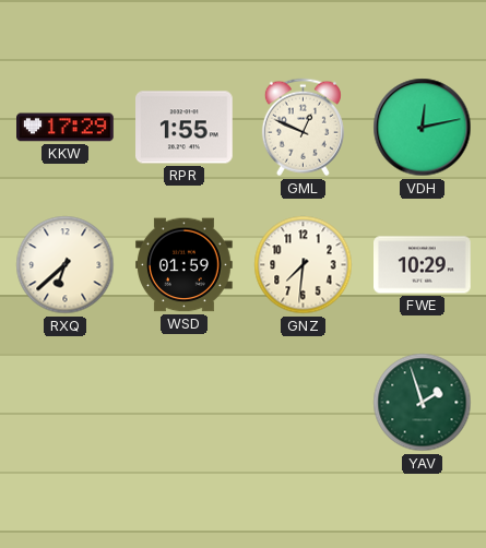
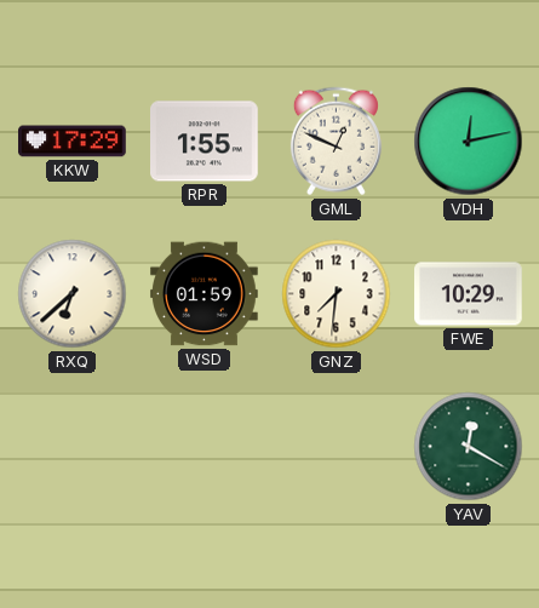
YAV: 1:57 -> 12:20 (469, 447)
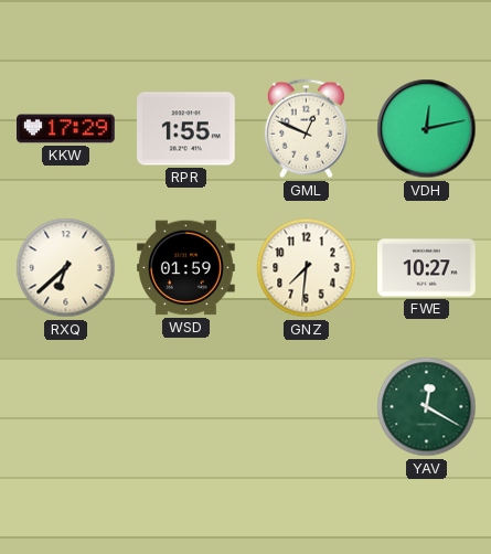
FWE: 10:29 -> 10:27 (427, 268)
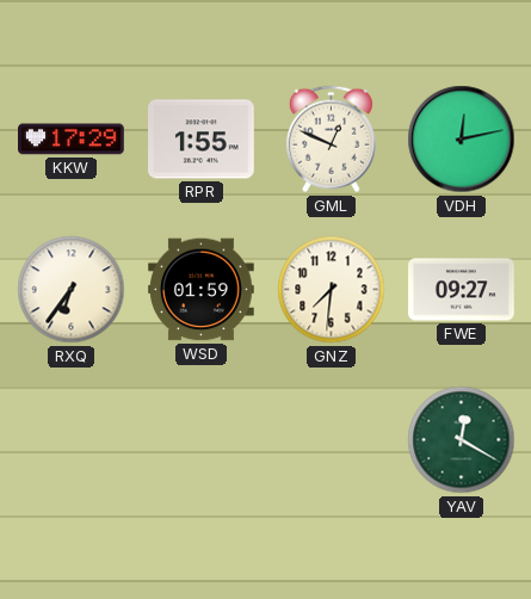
RXQ: 6:38 -> 6:36 (72, 290)
FWE: 10:27 -> 09:27 (462, 290)
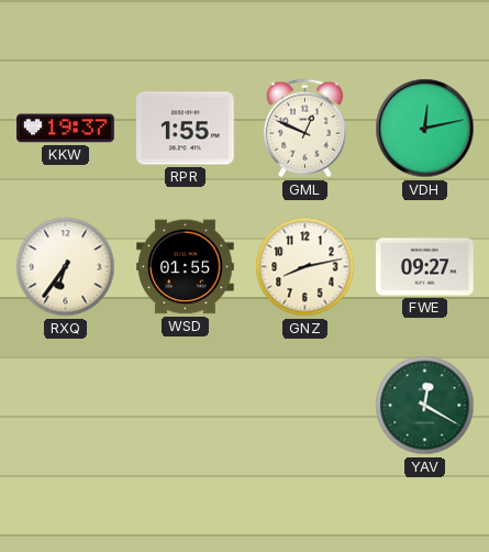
KKW: 17:29 -> 19:37 (66, 129)
WSD: 01:59 -> 01:55 (186, 267)
GNZ: 7:31 -> 8:13 (305, 267)
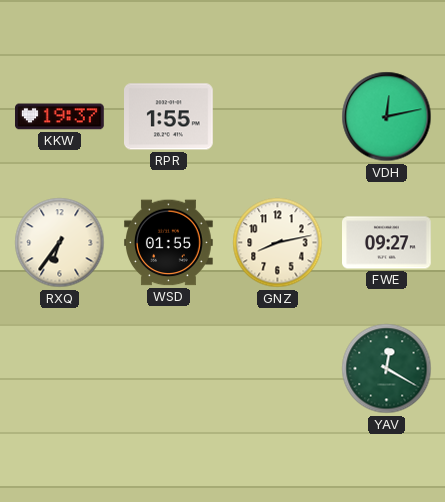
GML: 12:49 -> none (304, 129)
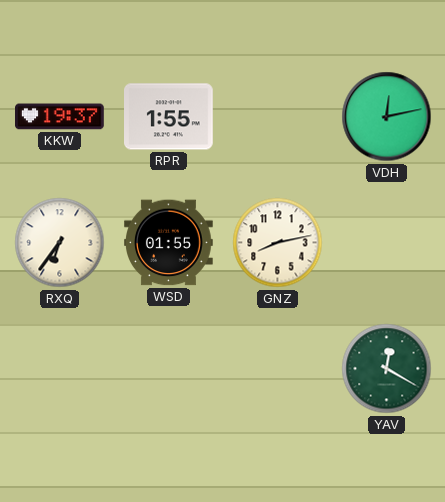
FWE: 09:27 -> none (387, 243)
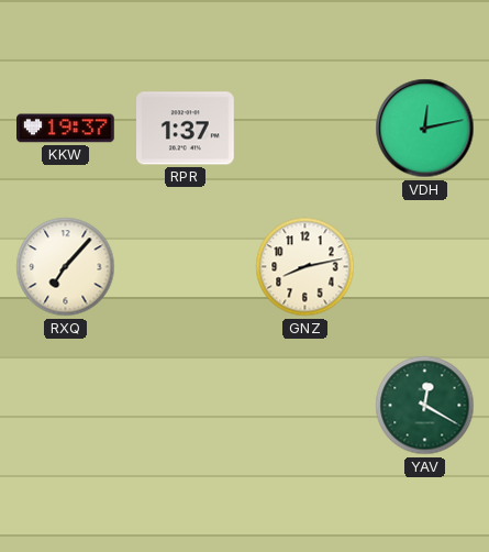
RPR: 1:55 -> 1:37 (186, 129)
RXQ: 6:36 -> 7:07 (66, 267)
WSD: 01:55 -> none (169, 243)
